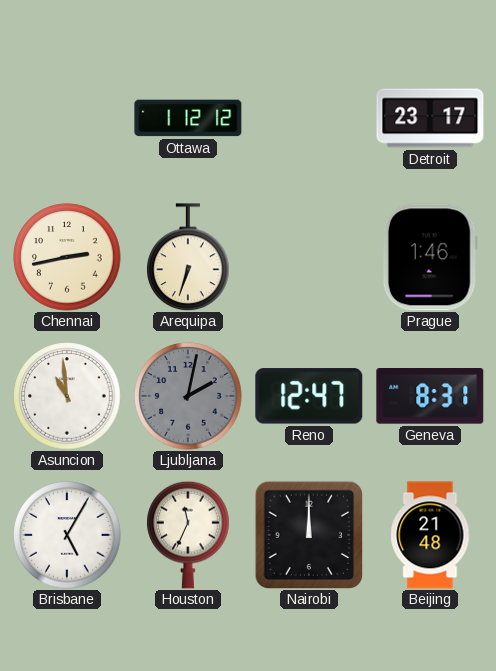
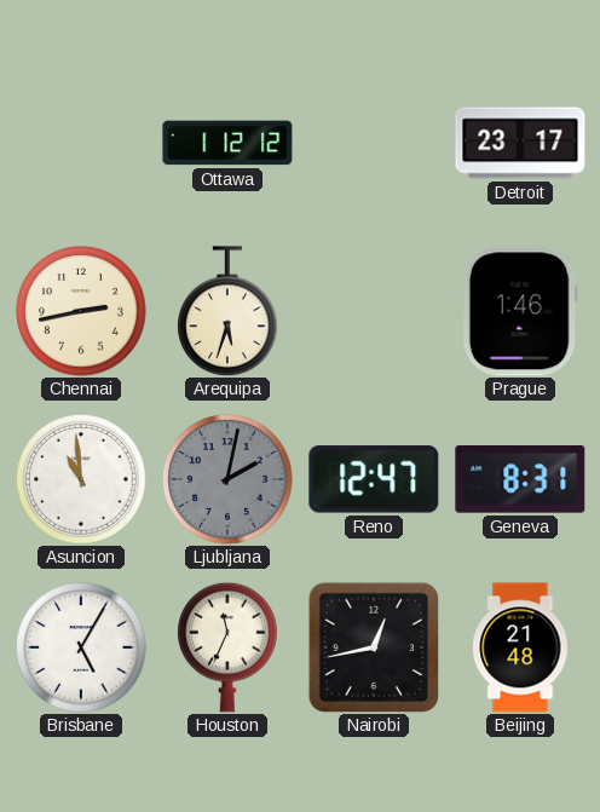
Arequipa: 6:33 -> 5:33 (227, 311)
Nairobi: 12:00 -> 12:43 (373, 646)
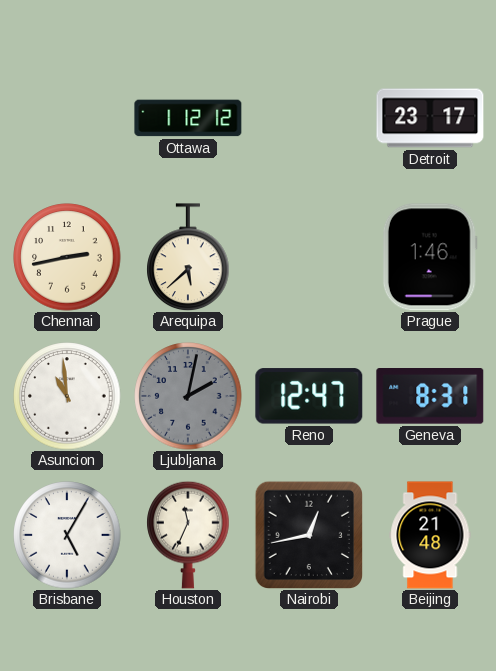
Arequipa: 5:33 -> 5:38 (188, 257)
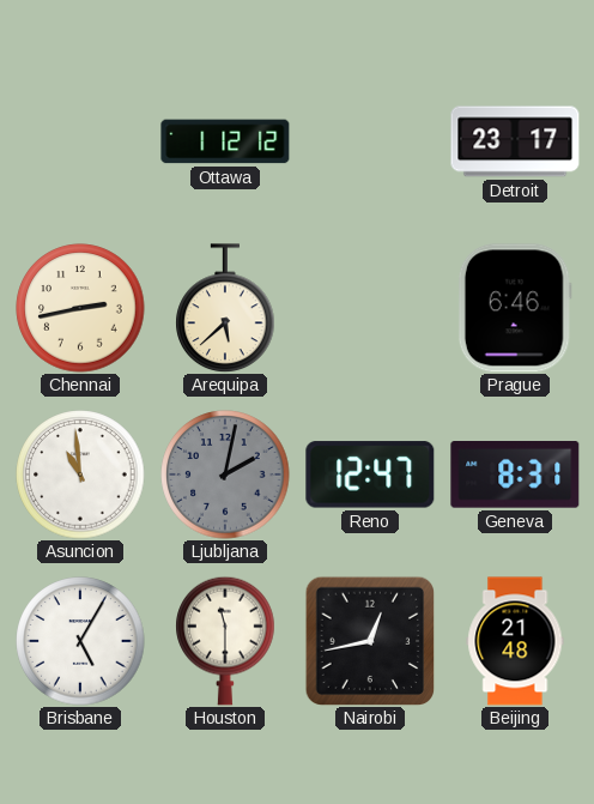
Prague: 1:46 -> 6:46 (515, 308)
Houston: 11:34 -> 11:30 (225, 641)
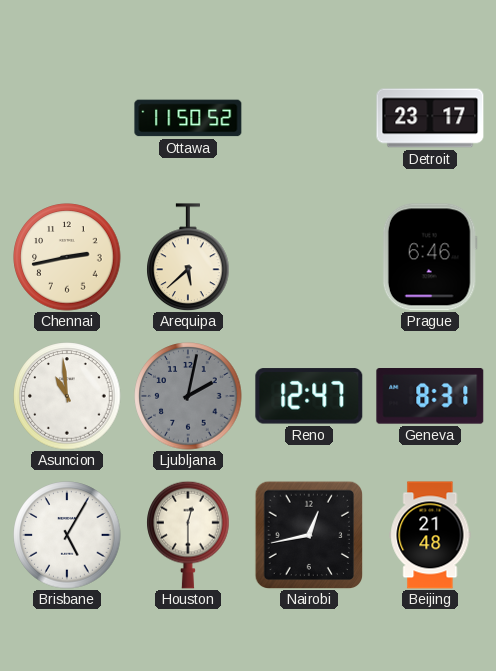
Ottawa: 1:12 -> 11:50 (188, 118)
Houston: 11:30 -> 12:30 (188, 535)
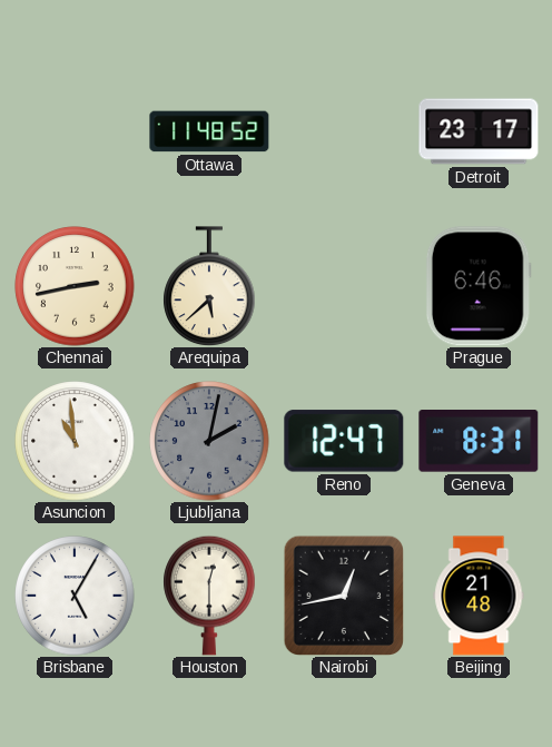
Ottawa: 11:50 -> 11:48 (209, 131)
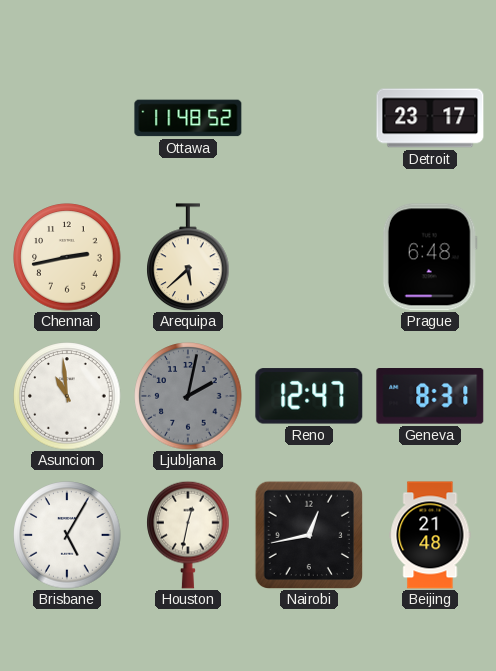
Prague: 6:46 -> 6:48 (430, 257)
Houston: 12:30 -> 12:32 (188, 535)
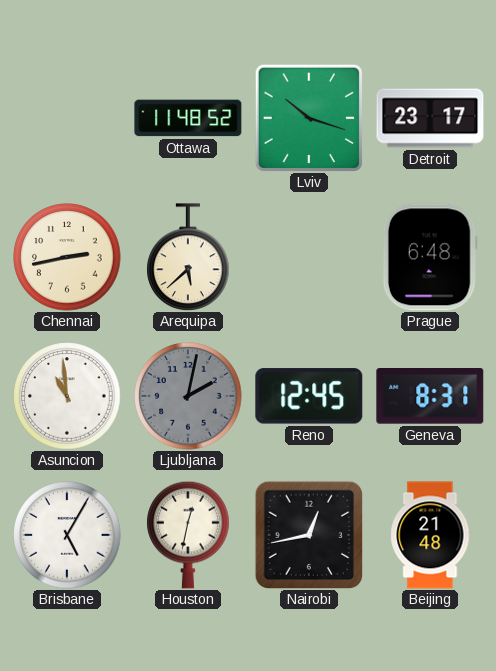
Lviv: none -> 10:18 (308, 117)
Reno: 12:47 -> 12:45 (309, 396)
